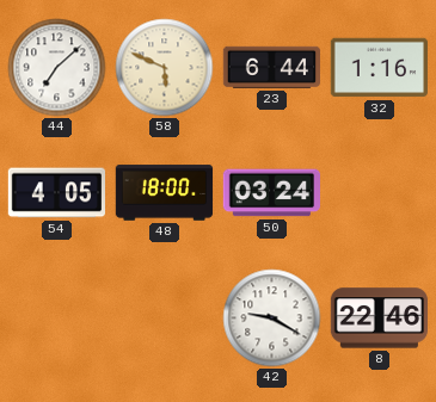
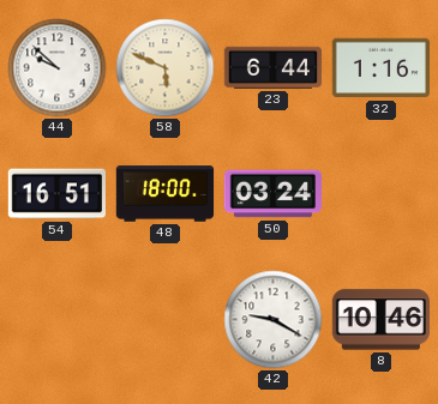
44: 7:08 -> 9:52 (58, 68)
54: 4:05 -> 16:51 (56, 194)
8: 22:46 -> 10:46 (380, 320)
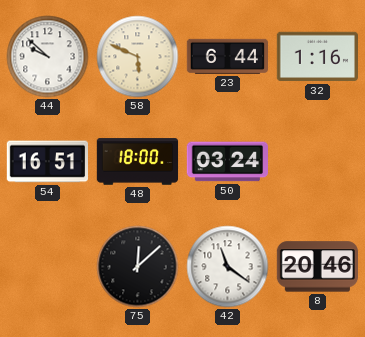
75: none -> 12:08 (138, 267)
42: 9:20 -> 11:21 (228, 267)
8: 10:46 -> 20:46 (317, 267)
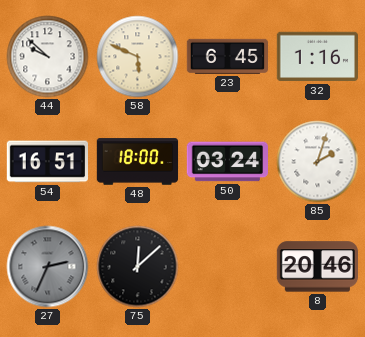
23: 6:44 -> 6:45 (227, 56)
85: none -> 2:03 (318, 162)
27: none -> 2:34 (48, 267)
42: 11:21 -> none (228, 267)
